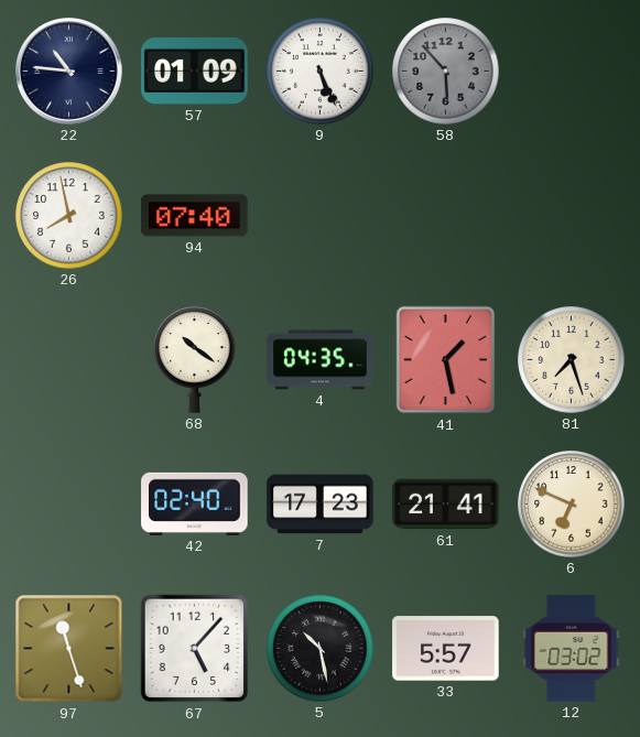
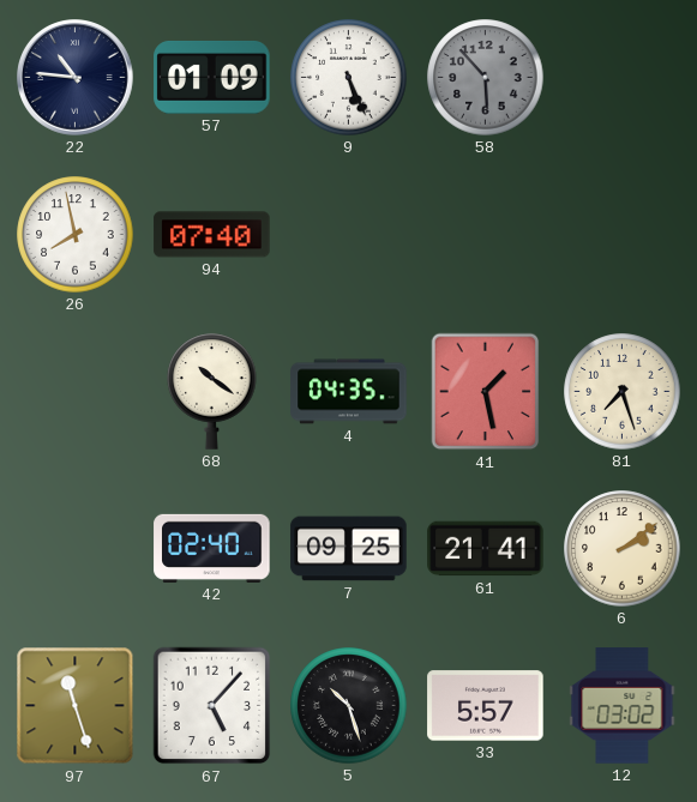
7: 17:23 -> 09:25 (349, 549)
6: 6:49 -> 2:09 (623, 549)
5: 10:28 -> 10:27 (349, 706)
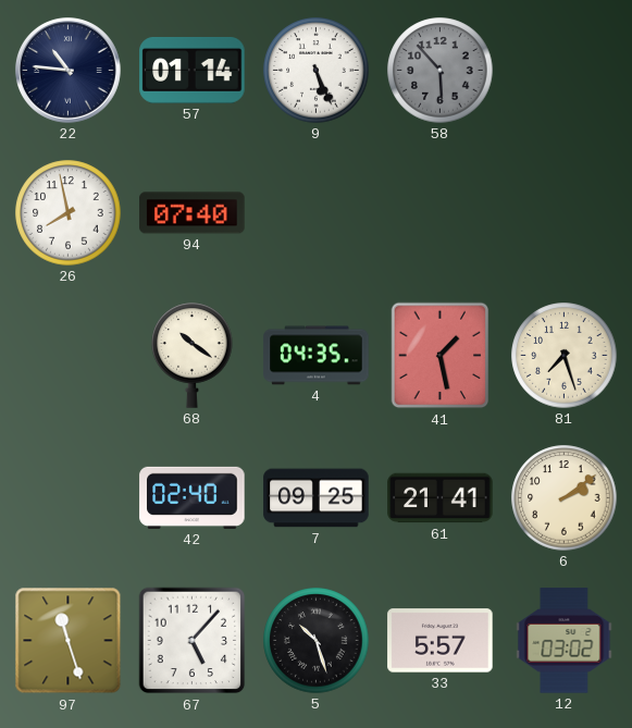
57: 01:09 -> 01:14 (193, 70)
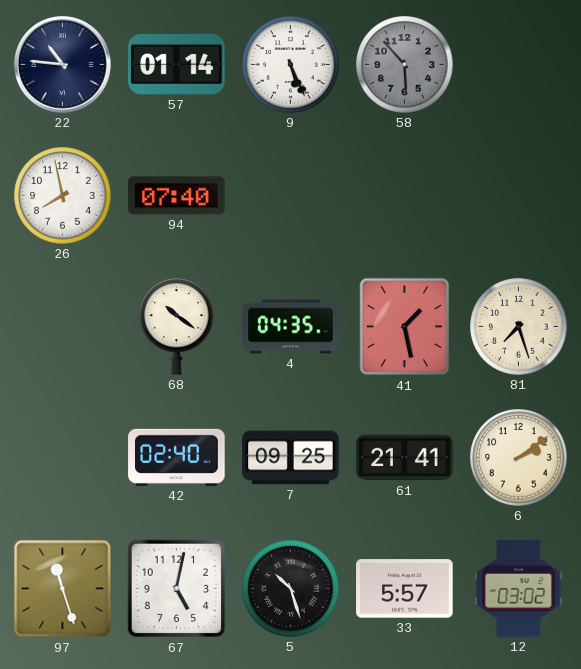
67: 5:07 -> 5:02 (177, 589)
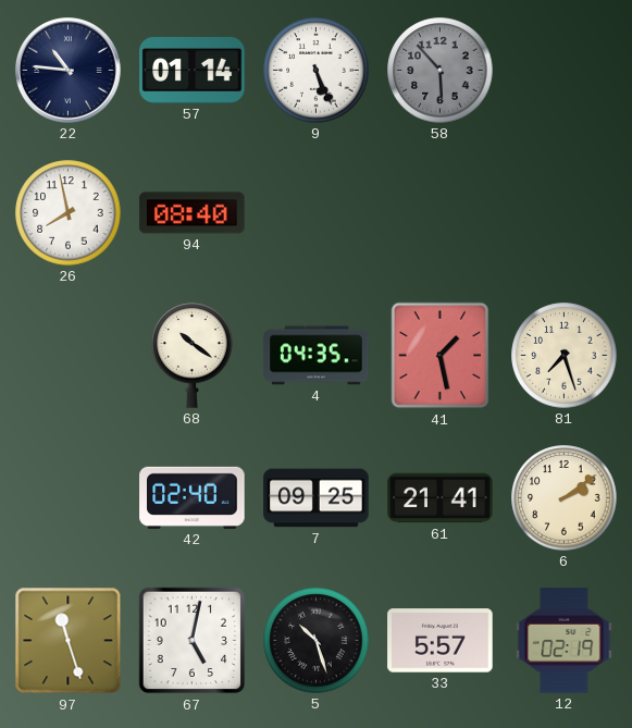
94: 07:40 -> 08:40 (193, 213)
12: 03:02 -> 02:19 (565, 641)
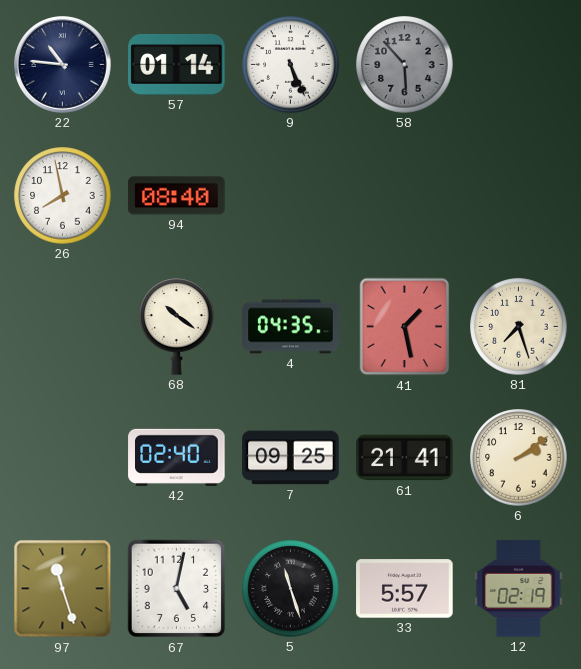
5: 10:27 -> 11:27 (291, 589)
